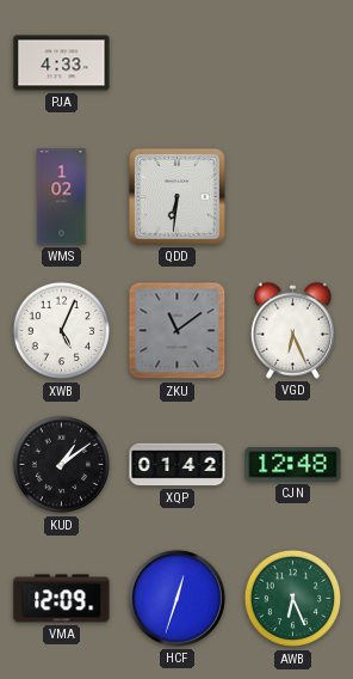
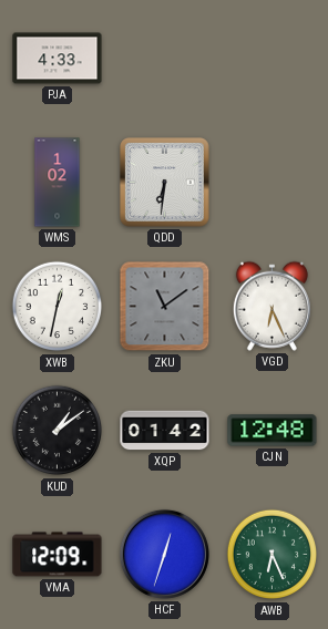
XWB: 5:04 -> 12:32 (58, 307)
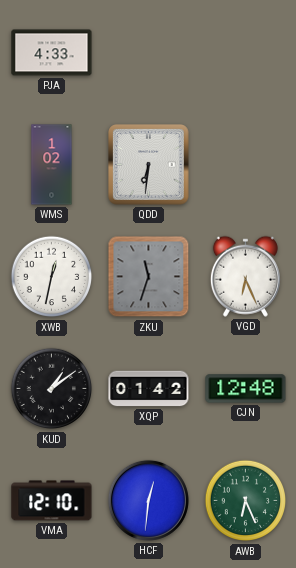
ZKU: 11:09 -> 11:33 (149, 277)
VMA: 12:09 -> 12:10 (52, 501)
HCF: 12:33 -> 12:31 (148, 500)
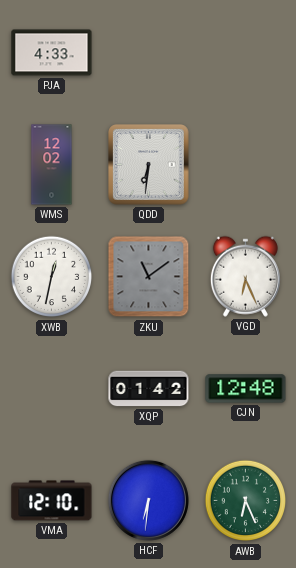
WMS: 1:02 -> 12:02 (52, 165)
ZKU: 11:33 -> 11:09 (149, 277)
KUD: 1:09 -> none (52, 389)
HCF: 12:31 -> 6:31 (148, 500)
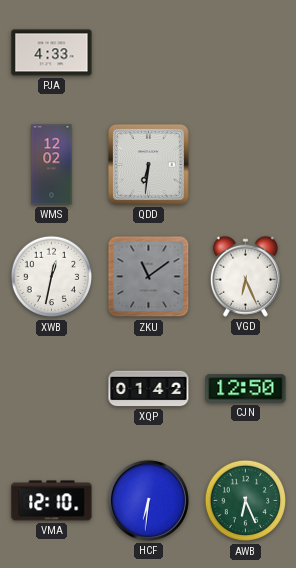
CJN: 12:48 -> 12:50 (246, 389)
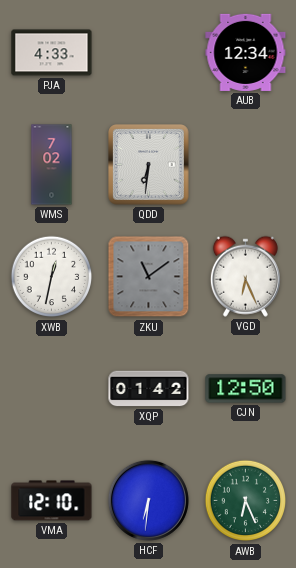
AUB: none -> 12:34 (246, 52)
WMS: 12:02 -> 7:02 (52, 165)
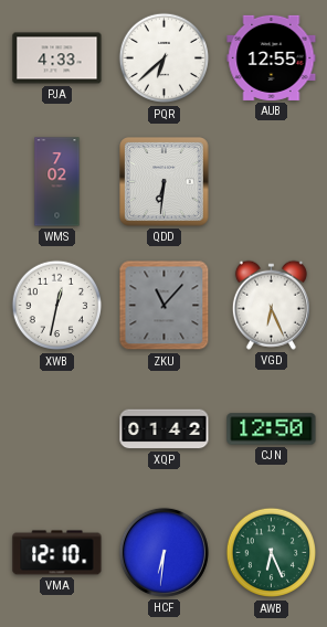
PQR: none -> 6:38 (165, 59)
AUB: 12:34 -> 12:55 (272, 57)
ZKU: 11:09 -> 11:07 (165, 306)
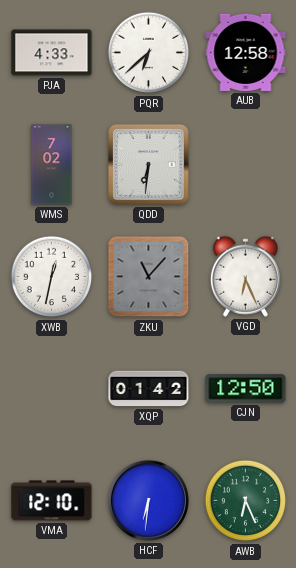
AUB: 12:55 -> 12:58 (246, 52)
